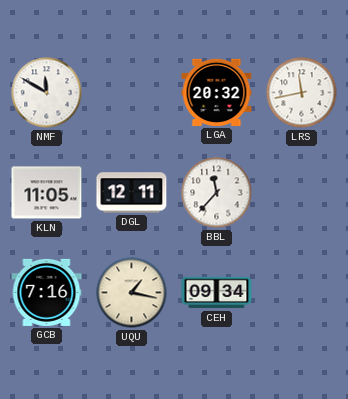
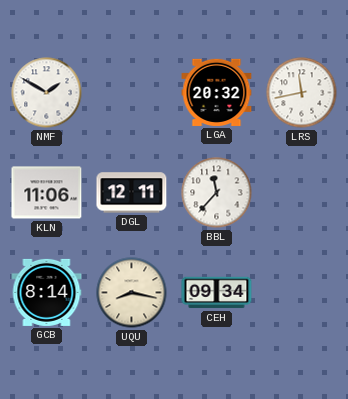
NMF: 11:50 -> 1:50 (47, 93)
KLN: 11:05 -> 11:06 (47, 193)
GCB: 7:16 -> 8:14 (47, 292)
UQU: 1:17 -> 8:17 (132, 293)
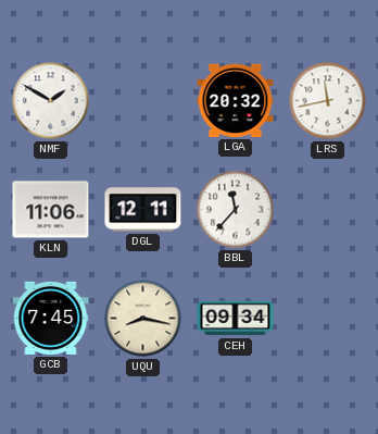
GCB: 8:14 -> 7:45 (51, 318)
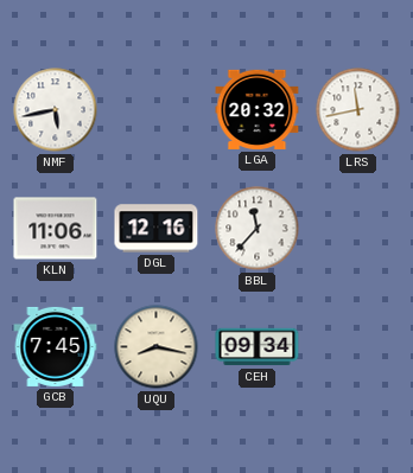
NMF: 1:50 -> 5:43 (56, 110)
DGL: 12:11 -> 12:16 (157, 229)
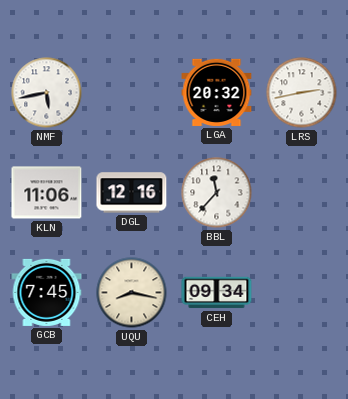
LRS: 11:43 -> 2:43 (302, 93)
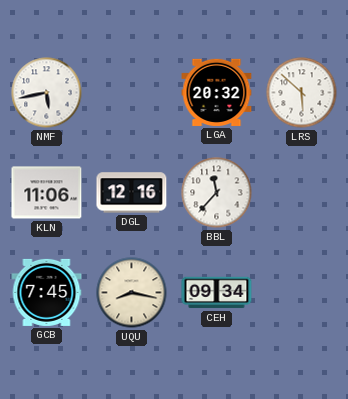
LRS: 2:43 -> 5:52 (302, 93)
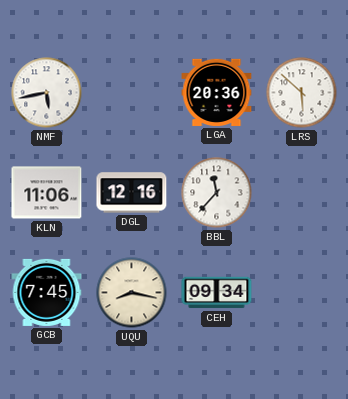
LGA: 20:32 -> 20:36 (217, 92)
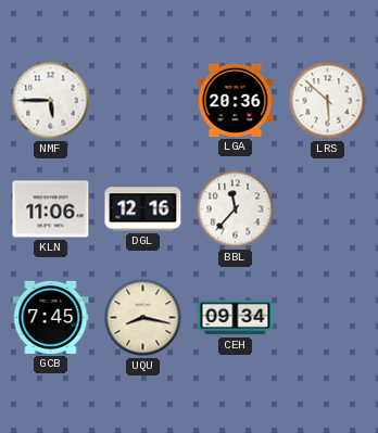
NMF: 5:43 -> 5:45 (51, 101)
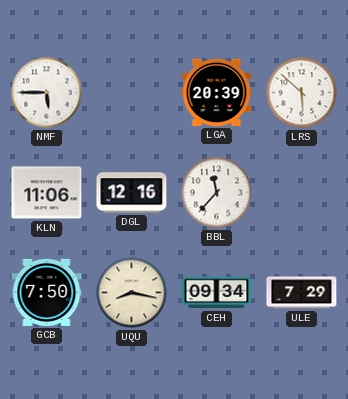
LGA: 20:36 -> 20:39 (217, 92)
GCB: 7:45 -> 7:50 (47, 292)
ULE: none -> 7:29 (302, 293)
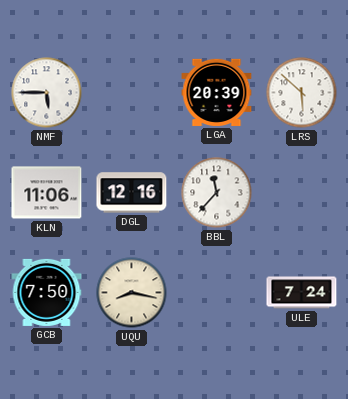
CEH: 09:34 -> none (217, 293)
ULE: 7:29 -> 7:24 (302, 293)
